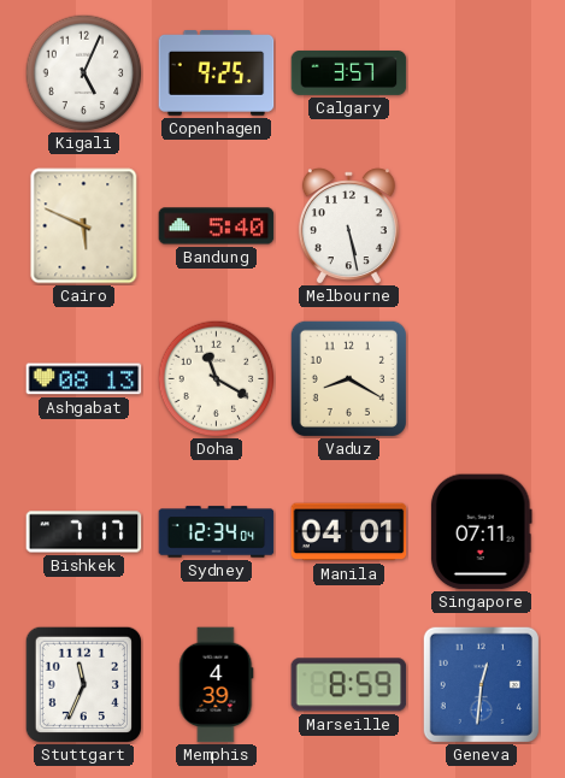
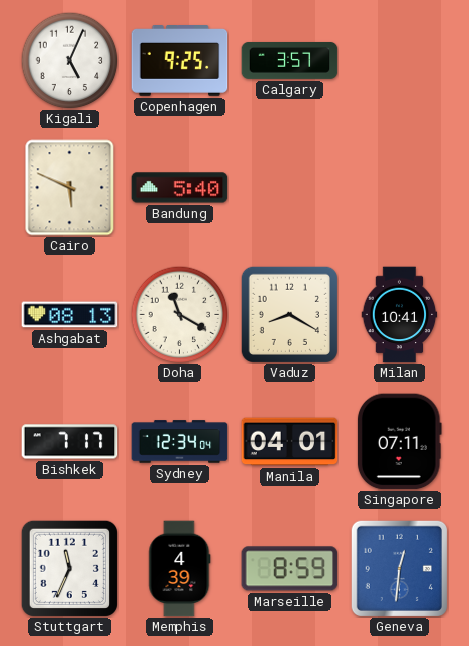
Melbourne: 5:28 -> none (348, 226)
Milan: none -> 10:41 (400, 315)
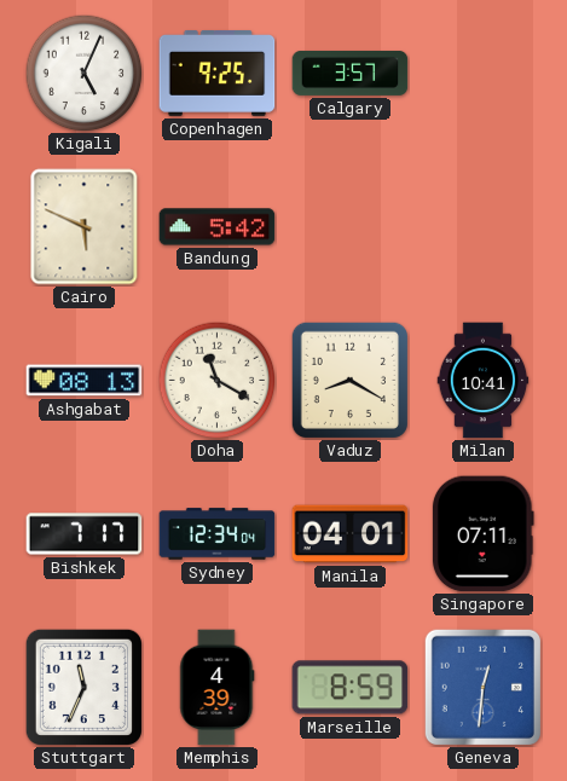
Bandung: 5:40 -> 5:42 (218, 227)
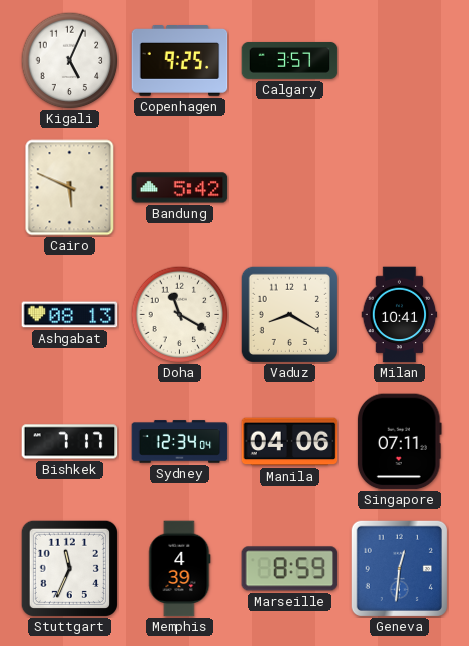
Manila: 04:01 -> 04:06 (290, 442)
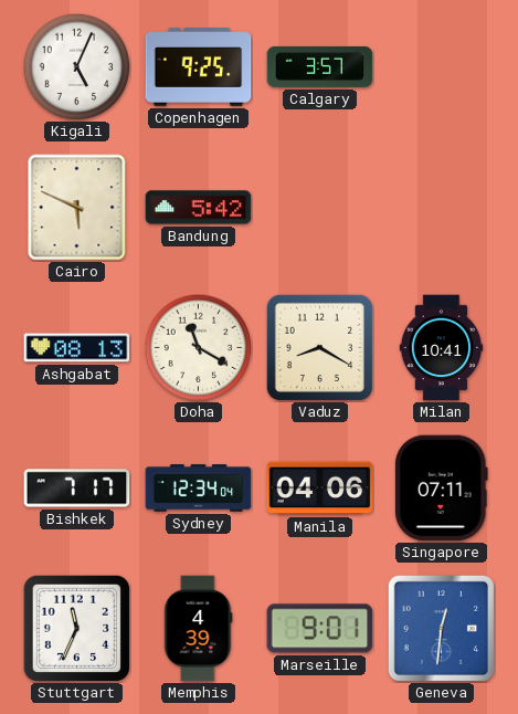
Marseille: 8:59 -> 9:01 (320, 629)
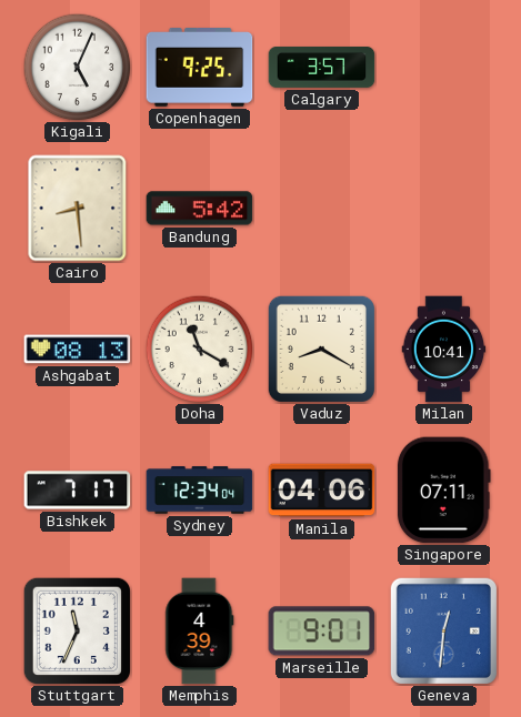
Cairo: 5:49 -> 8:29 (78, 209)
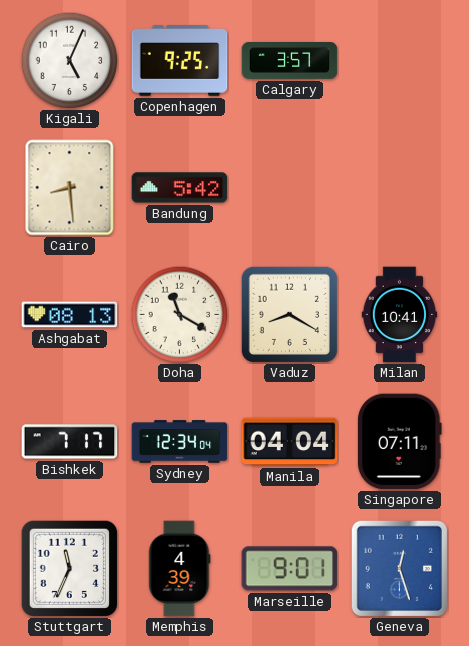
Manila: 04:06 -> 04:04 (290, 442)
Geneva: 12:31 -> 12:27 (399, 568)
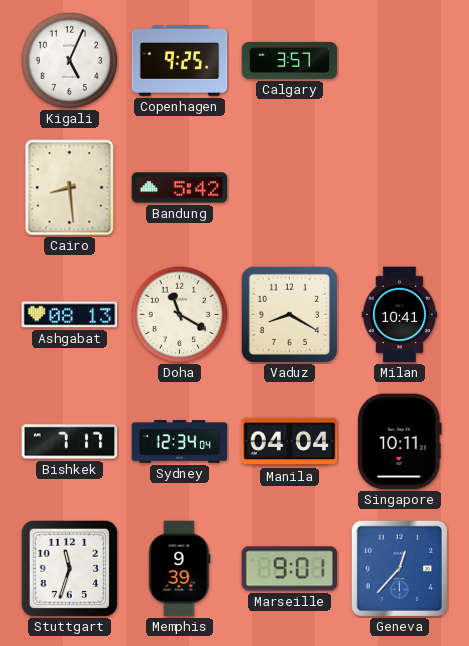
Singapore: 07:11 -> 10:11 (399, 442)
Stuttgart: 11:34 -> 11:33 (69, 568)
Memphis: 4:39 -> 9:39 (180, 569)
Geneva: 12:27 -> 12:37 (399, 568)
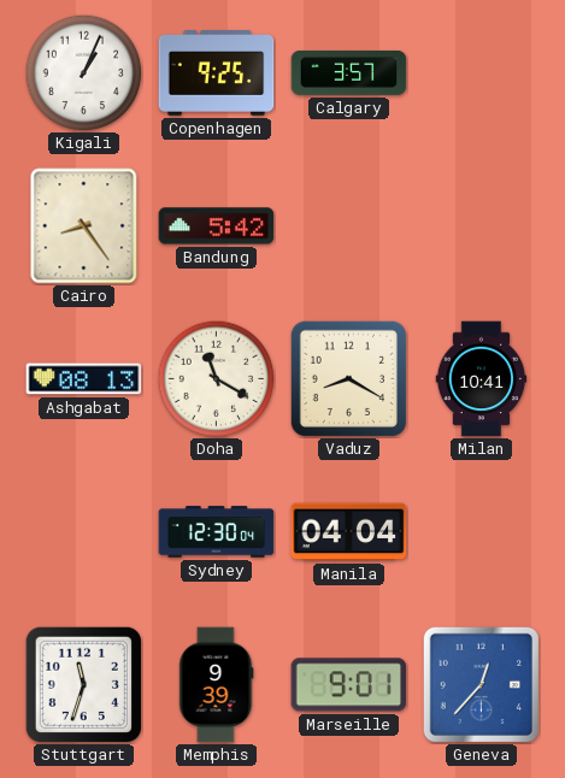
Kigali: 5:04 -> 1:04 (83, 72)
Cairo: 8:29 -> 8:24 (84, 226)
Bishkek: 7:17 -> none (70, 442)
Sydney: 12:34 -> 12:30 (217, 532)
Singapore: 10:11 -> none (399, 442)
